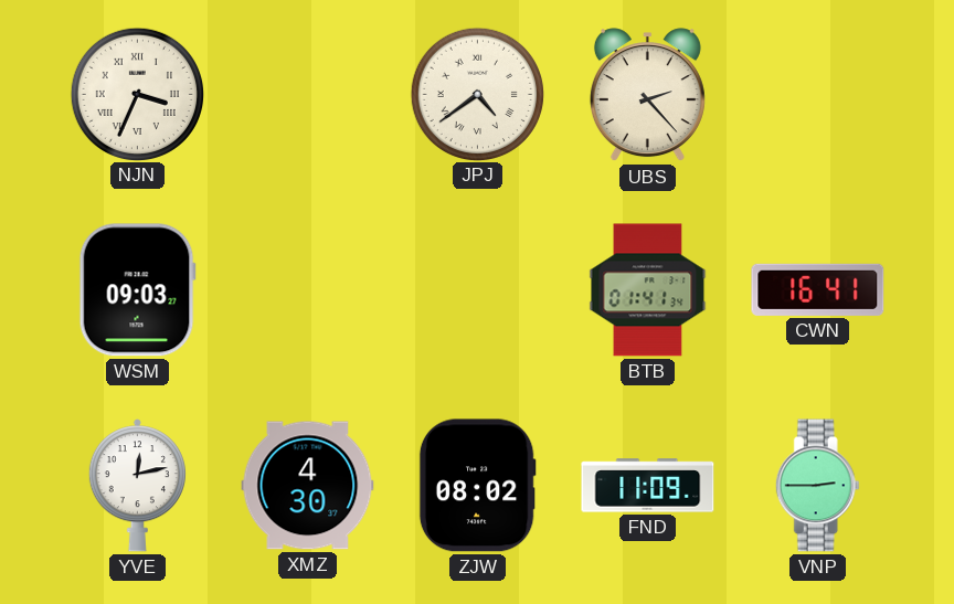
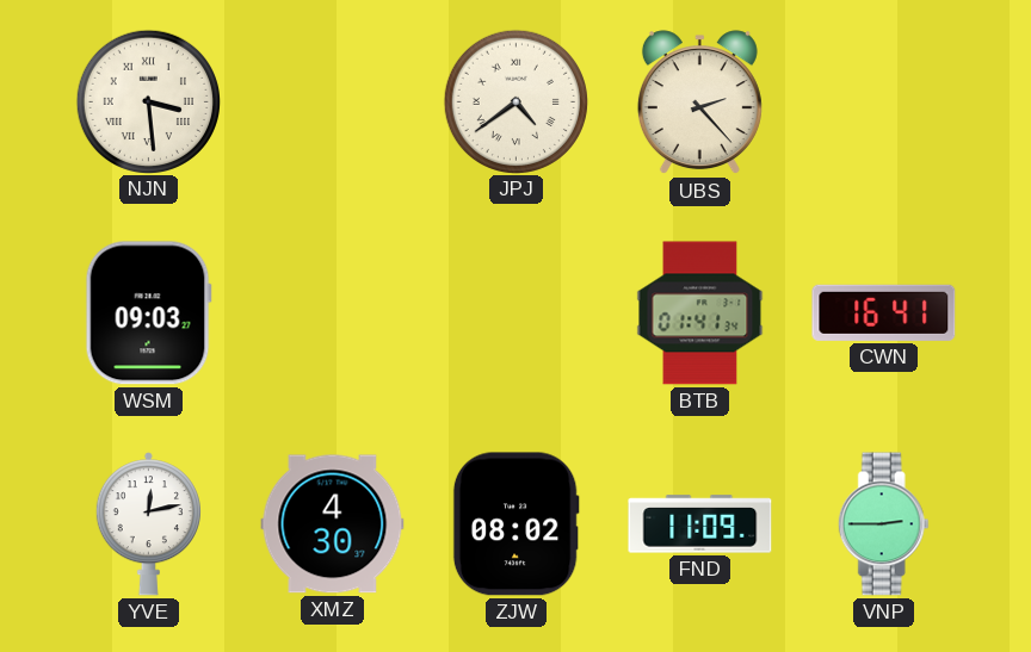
NJN: 3:34 -> 3:29 (148, 101)
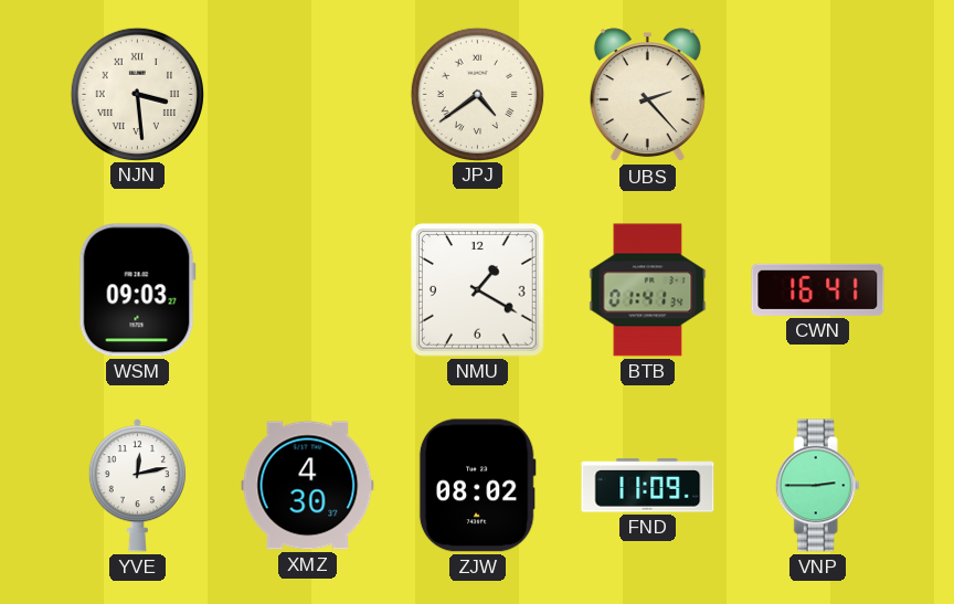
NMU: none -> 1:20 (478, 290)
